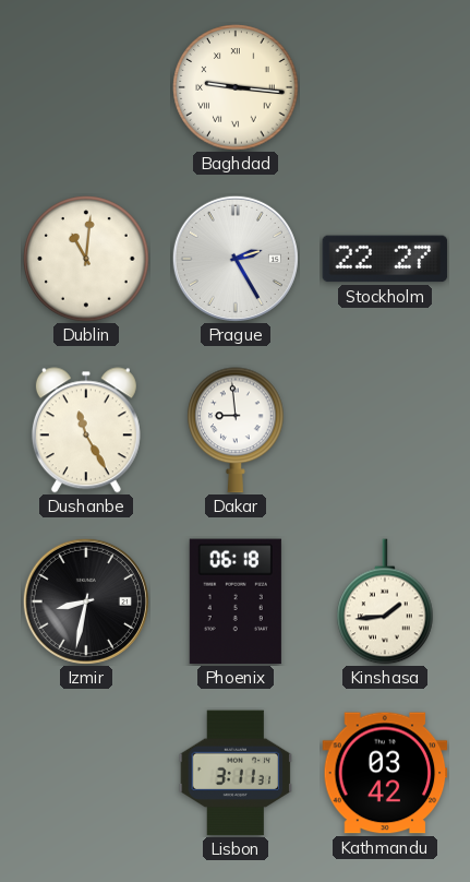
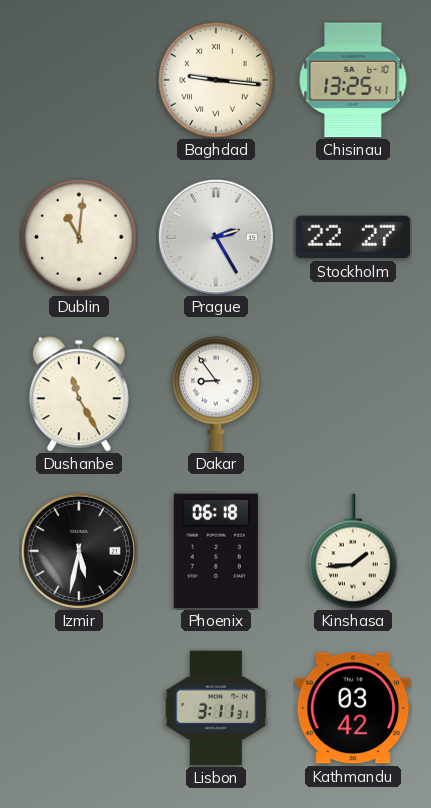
Chisinau: none -> 13:25 (353, 80)
Dakar: 8:59 -> 8:54 (216, 394)
Izmir: 8:32 -> 5:32 (79, 551)
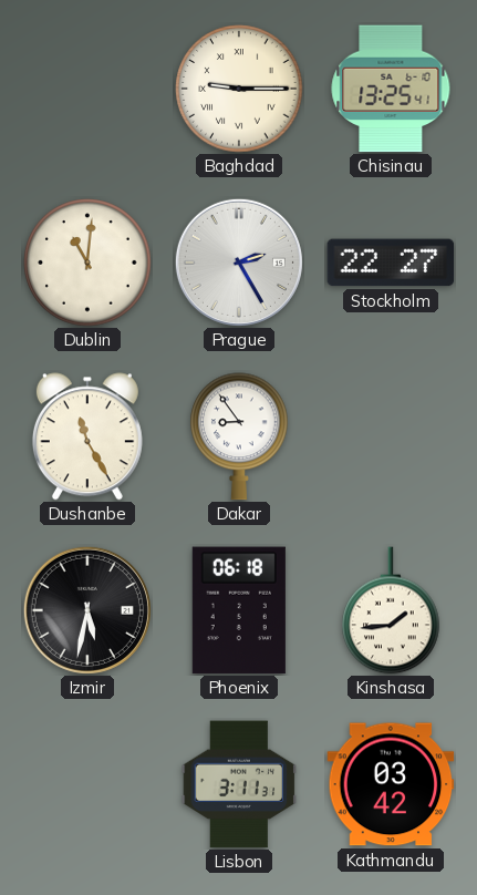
Baghdad: 9:16 -> 9:15 (239, 89)
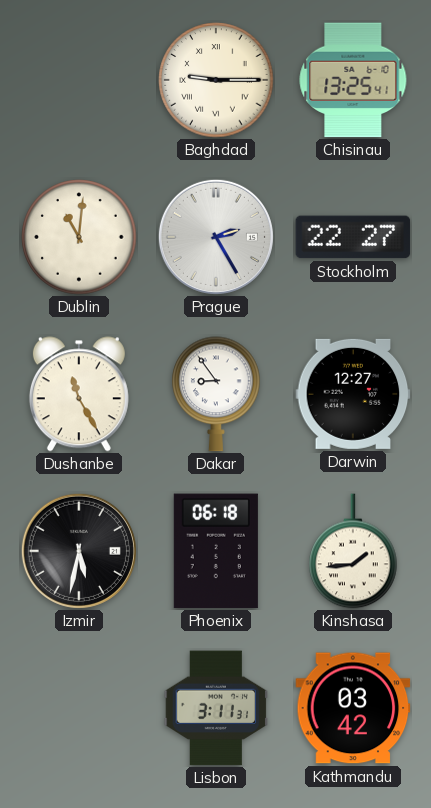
Darwin: none -> 12:27 (353, 394)
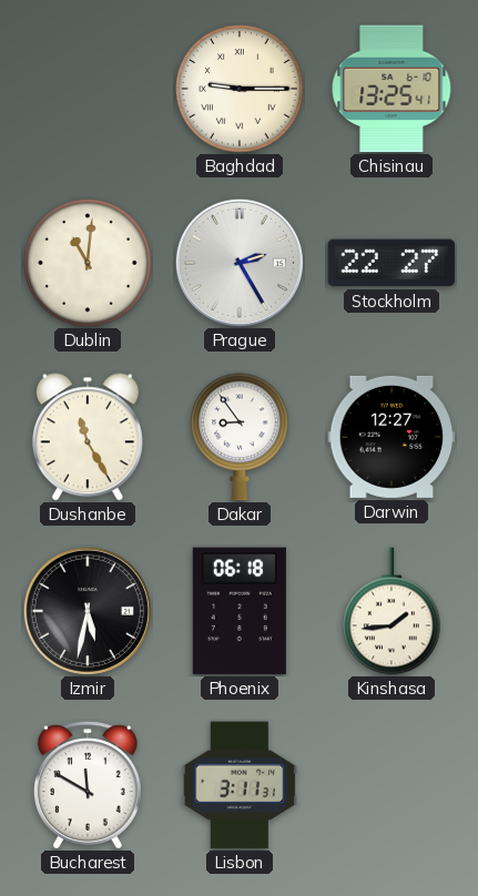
Bucharest: none -> 11:50 (88, 785)
Kathmandu: 03:42 -> none (353, 708)
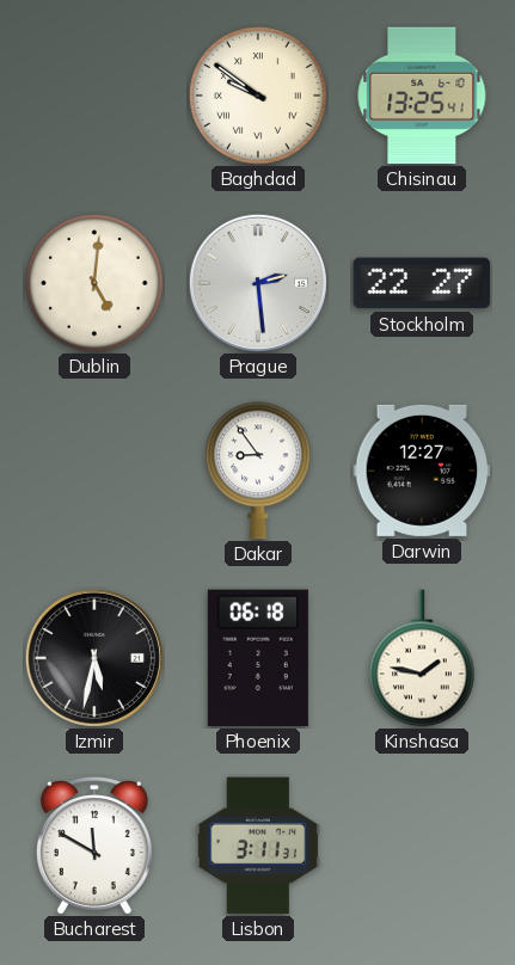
Baghdad: 9:15 -> 9:51 (258, 96)
Dublin: 11:01 -> 5:01 (94, 283)
Prague: 2:25 -> 2:29 (258, 283)
Dushanbe: 11:25 -> none (88, 437)
Kinshasa: 1:44 -> 1:47 (422, 658)
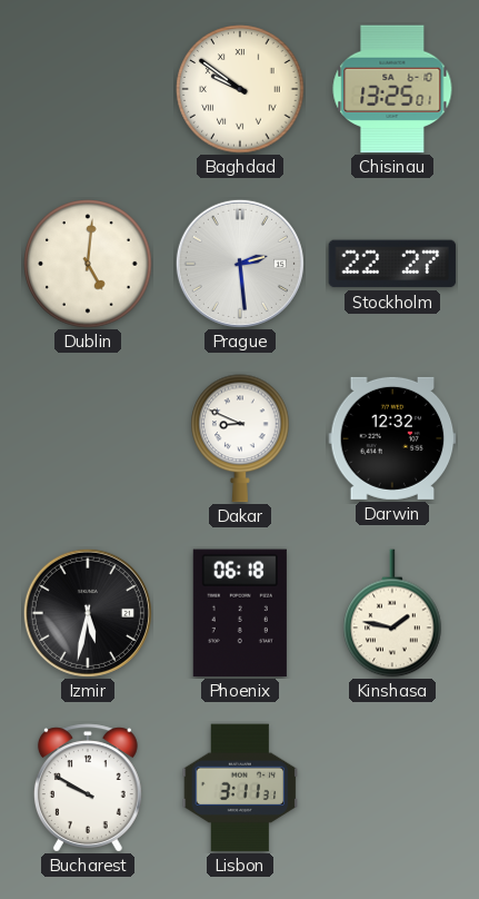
Chisinau: 13:25:41 -> 13:25:01 (392, 89)
Dakar: 8:54 -> 8:49 (240, 438)
Darwin: 12:27 -> 12:32 (392, 438)
Bucharest: 11:50 -> 9:50 (88, 788)
